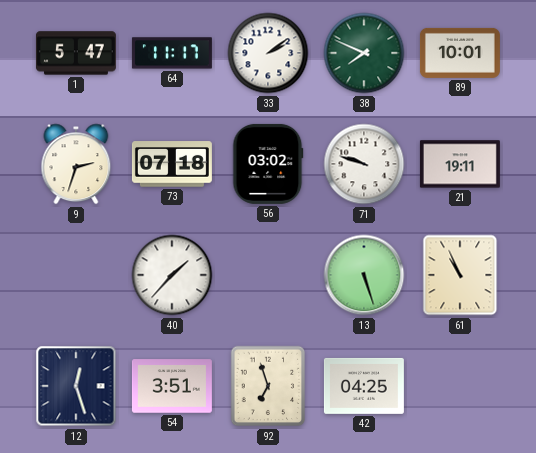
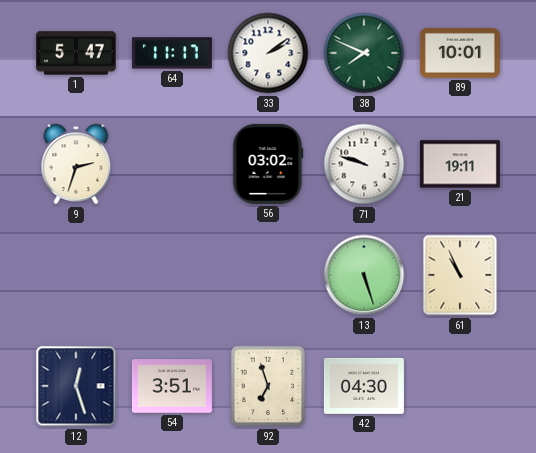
73: 07:18 -> none (172, 164)
40: 1:37 -> none (172, 275)
42: 04:25 -> 04:30 (364, 386)
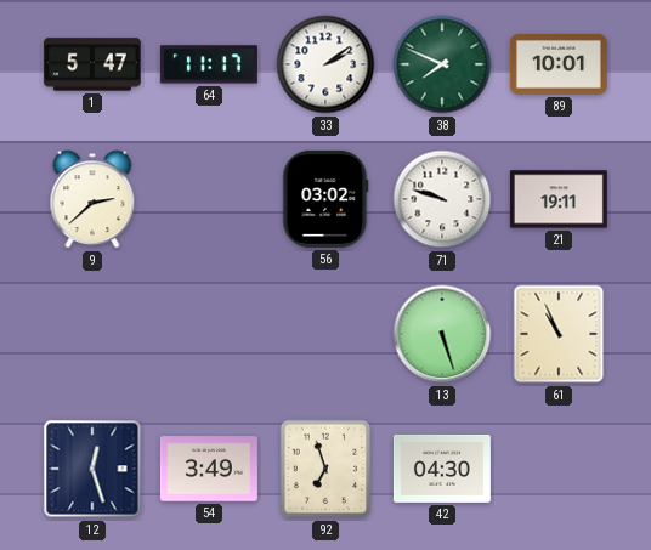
9: 2:33 -> 2:38 (92, 199)
54: 3:51 -> 3:49 (209, 469)
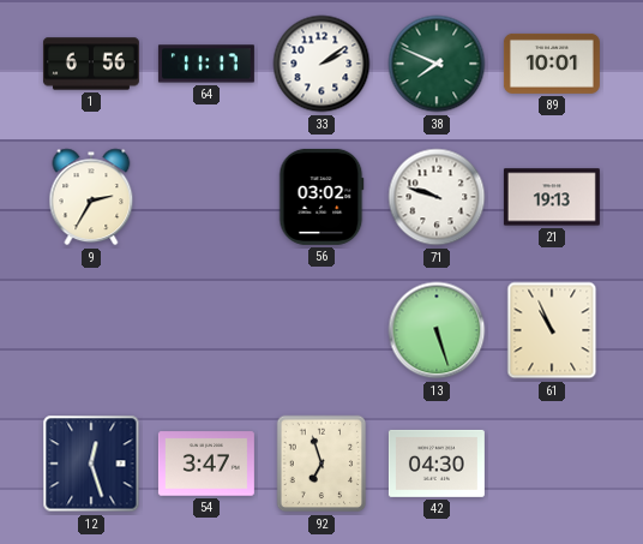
1: 5:47 -> 6:56 (91, 64)
9: 2:38 -> 2:35 (91, 197)
21: 19:11 -> 19:13 (552, 197)
54: 3:49 -> 3:47 (206, 464)
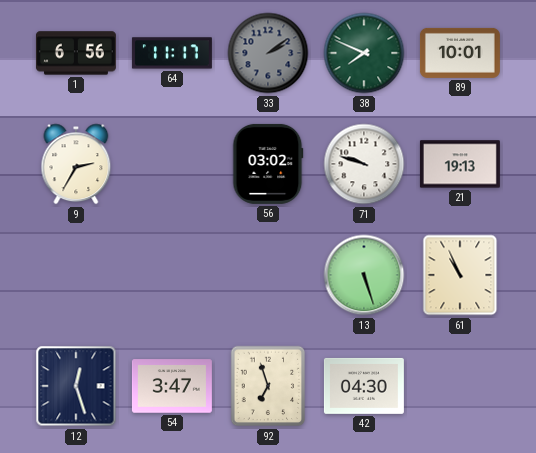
33 dial: white -> grey (268, 53)
